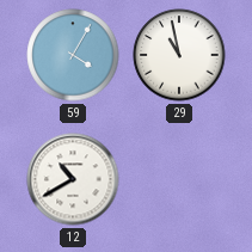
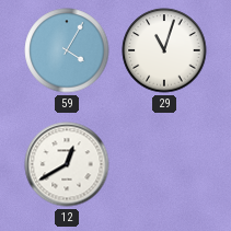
29: 10:58 -> 11:03 (164, 50)
12: 10:40 -> 12:40 (67, 164)
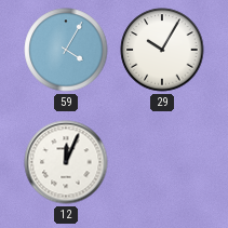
29: 11:03 -> 10:05 (162, 50)
12: 12:40 -> 12:04 (66, 162)
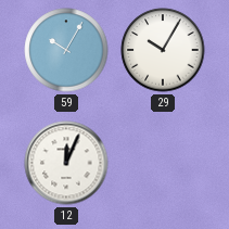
59: 4:05 -> 10:05 (66, 50)
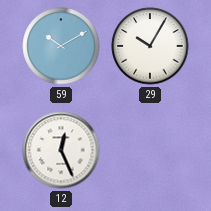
59: 10:05 -> 10:10 (61, 46)
12: 12:04 -> 12:26 (61, 150)
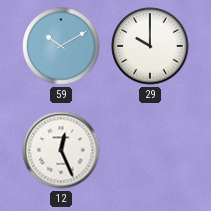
29: 10:05 -> 10:00 (150, 46)
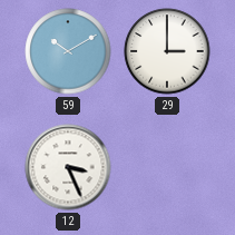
29: 10:00 -> 3:00 (167, 51)
12: 12:26 -> 3:26 (68, 167)
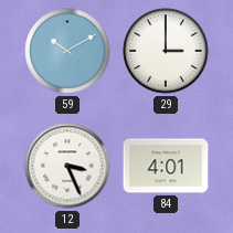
84: none -> 4:01 (166, 166)
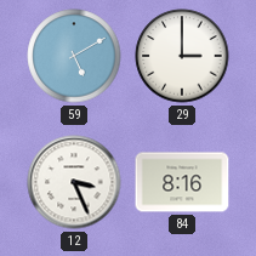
59: 10:10 -> 5:10 (74, 56)
84: 4:01 -> 8:16 (182, 182)
